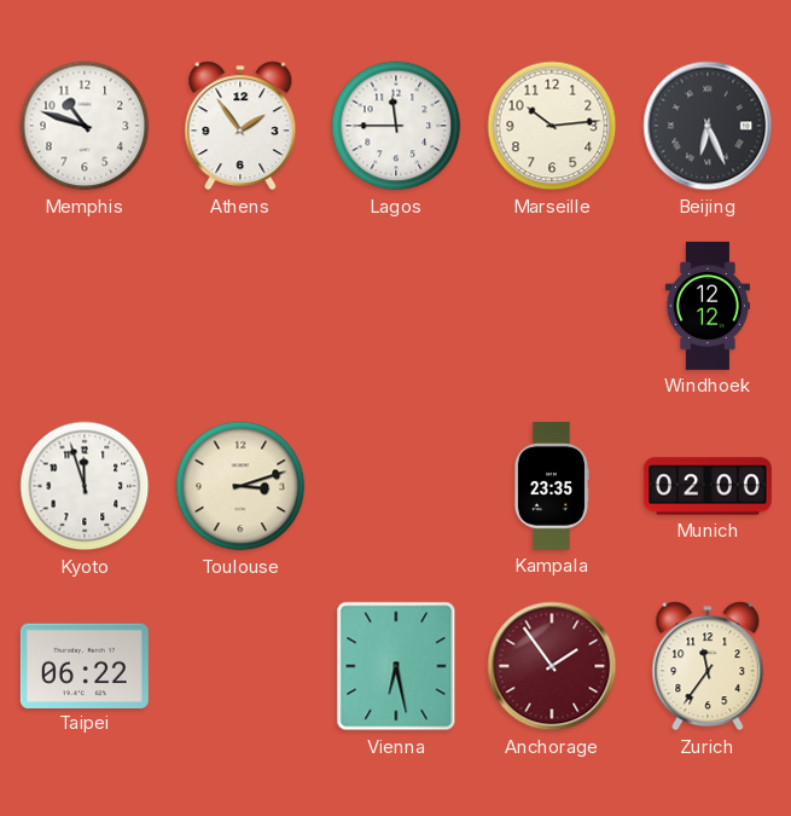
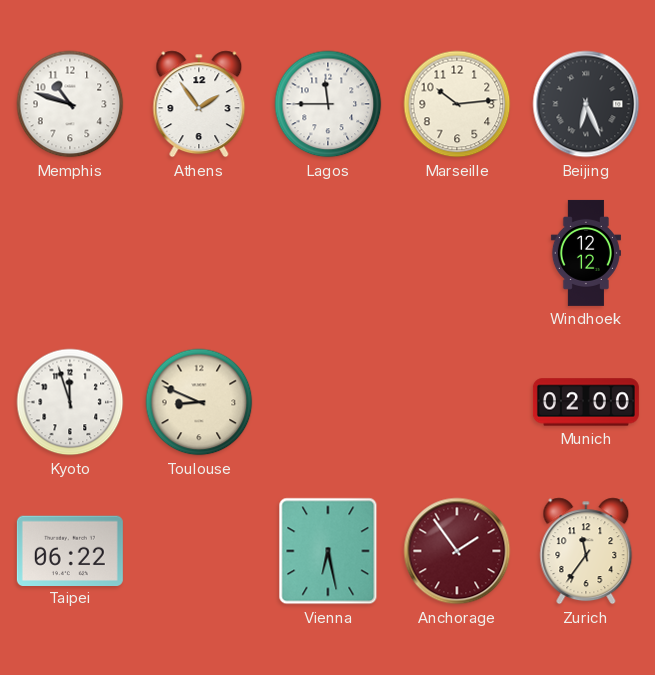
Toulouse: 3:12 -> 8:49 (199, 402)
Kampala: 23:35 -> none (551, 486)
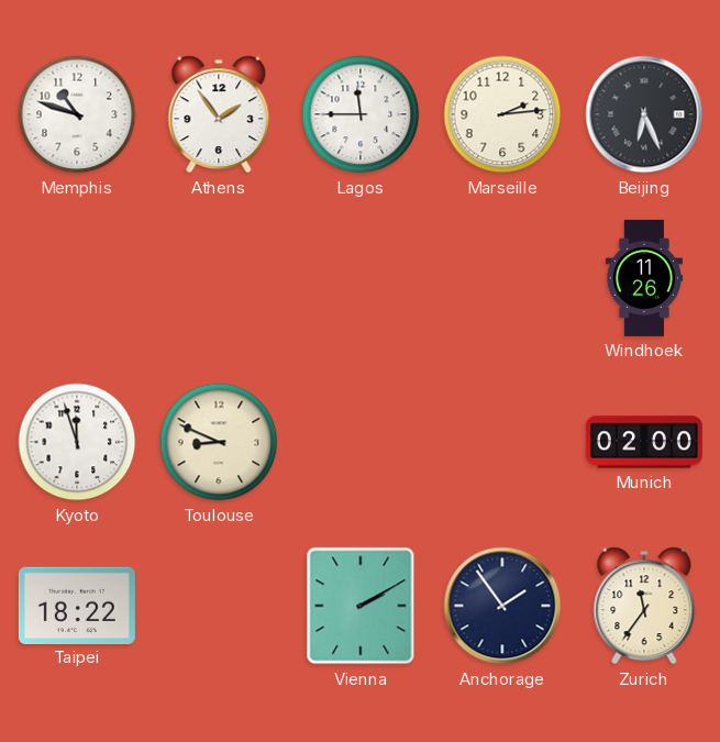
Marseille: 10:14 -> 2:14 (502, 114)
Windhoek: 12:12 -> 11:26 (644, 278)
Taipei: 06:22 -> 18:22 (77, 605)
Vienna: 6:28 -> 2:10 (361, 606)
Anchorage dial: burgundy -> navy (502, 606)
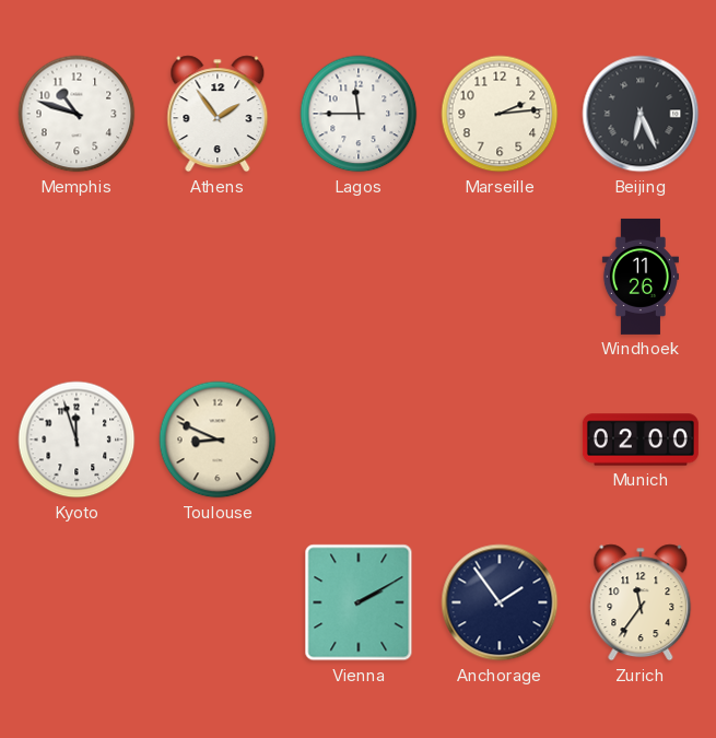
Taipei: 18:22 -> none (77, 605)
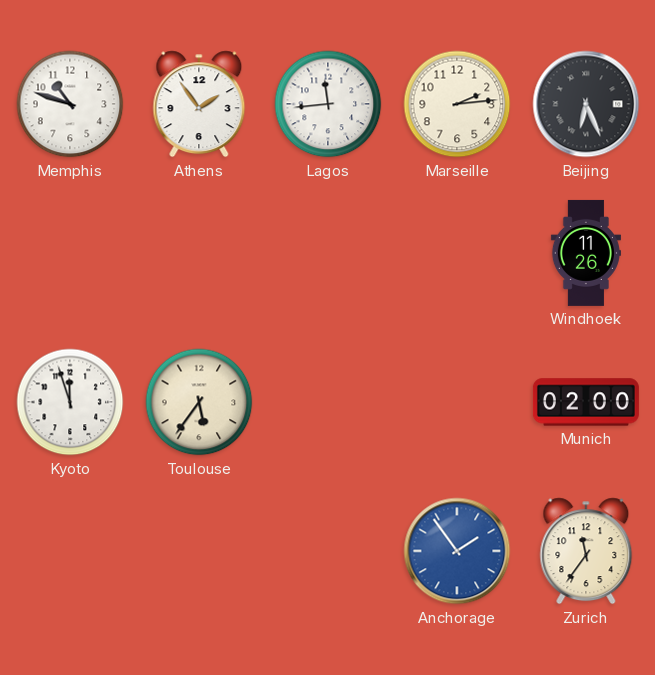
Lagos: 11:45 -> 11:44 (328, 104)
Toulouse: 8:49 -> 5:36 (199, 402)
Vienna: 2:10 -> none (359, 602)
Anchorage dial: navy -> blue (457, 551)
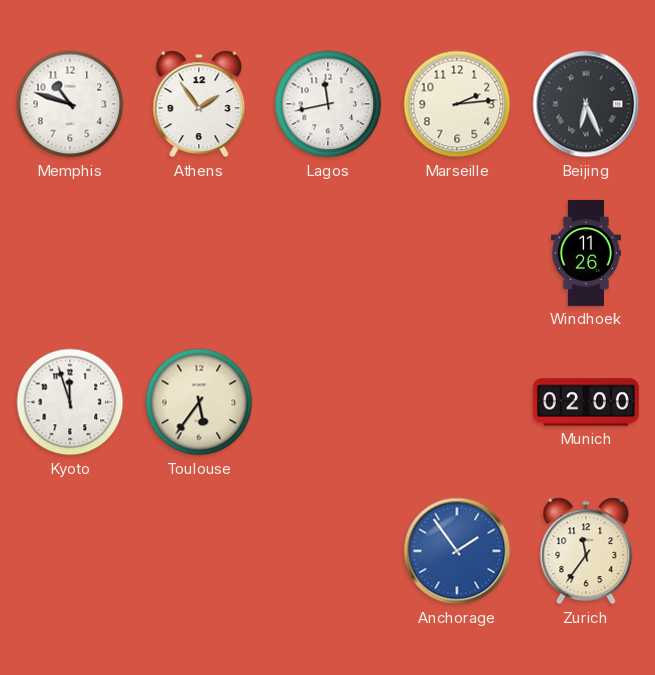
Lagos: 11:44 -> 11:43 (328, 104)
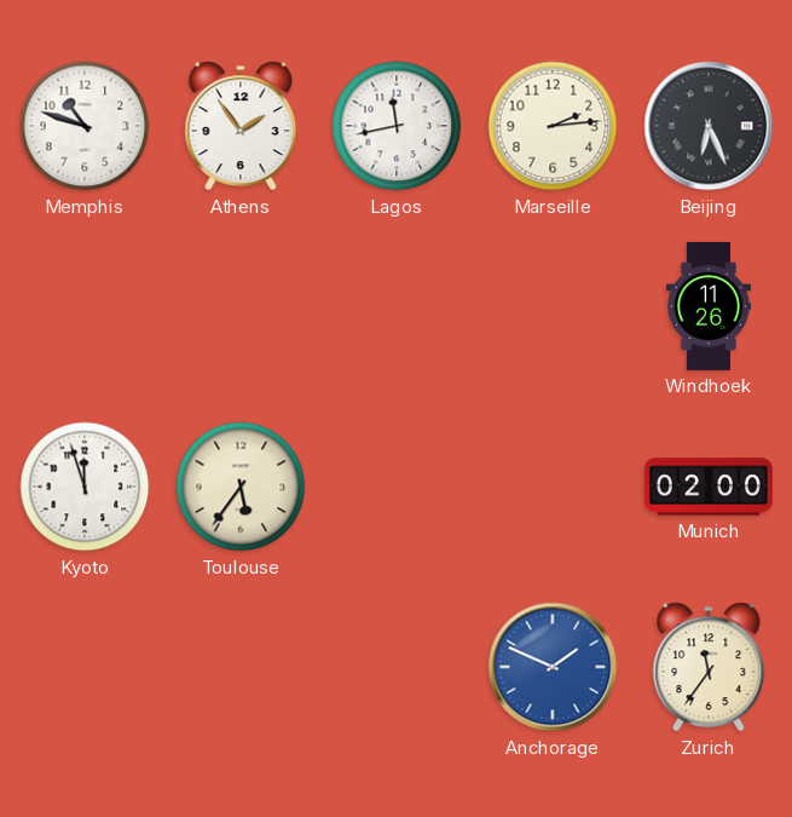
Anchorage: 1:54 -> 1:49 (553, 667)
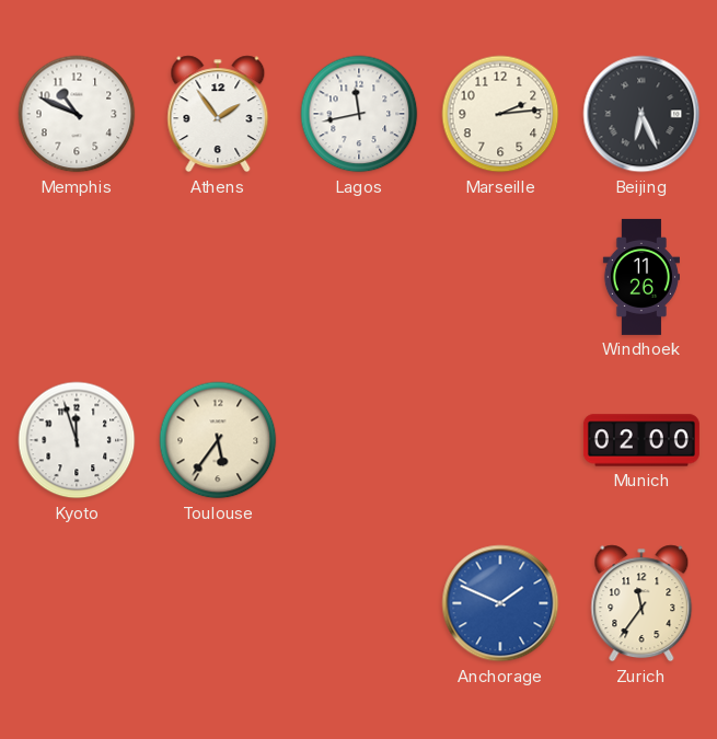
Memphis: 10:48 -> 10:49 (77, 114)
